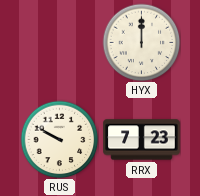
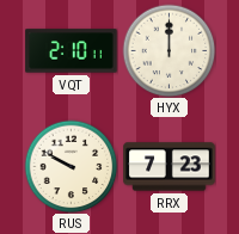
VQT: none -> 2:10 (72, 51)
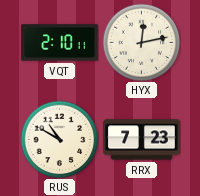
HYX: 12:00 -> 12:13 (141, 42)
RUS: 9:50 -> 10:50 (59, 139)
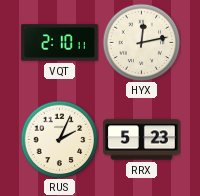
RUS: 10:50 -> 2:04 (59, 139)
RRX: 7:23 -> 5:23 (142, 140)
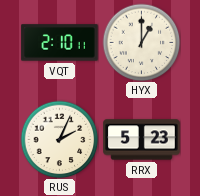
HYX: 12:13 -> 1:00 (141, 42)
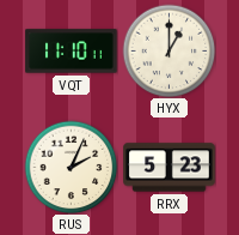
VQT: 2:10 -> 11:10 (72, 52)
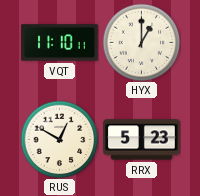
RUS: 2:04 -> 12:50 (59, 139)
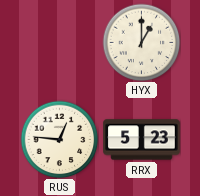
VQT: 11:10 -> none (60, 43)
RUS: 12:50 -> 12:46 (59, 139)
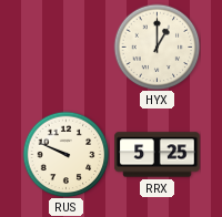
RUS: 12:46 -> 9:49 (65, 154)
RRX: 5:23 -> 5:25 (158, 155)
